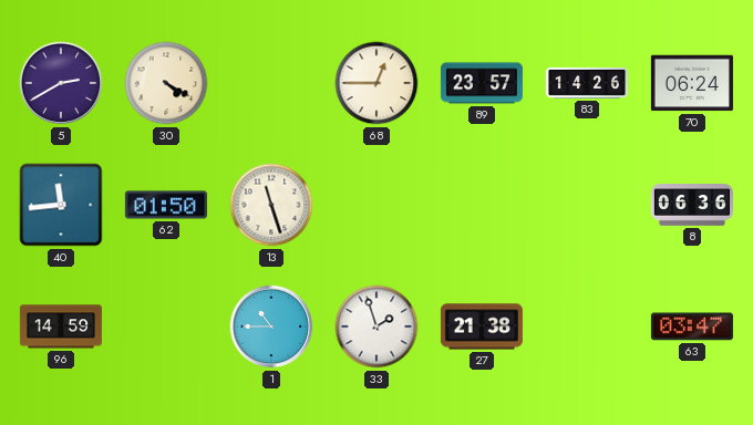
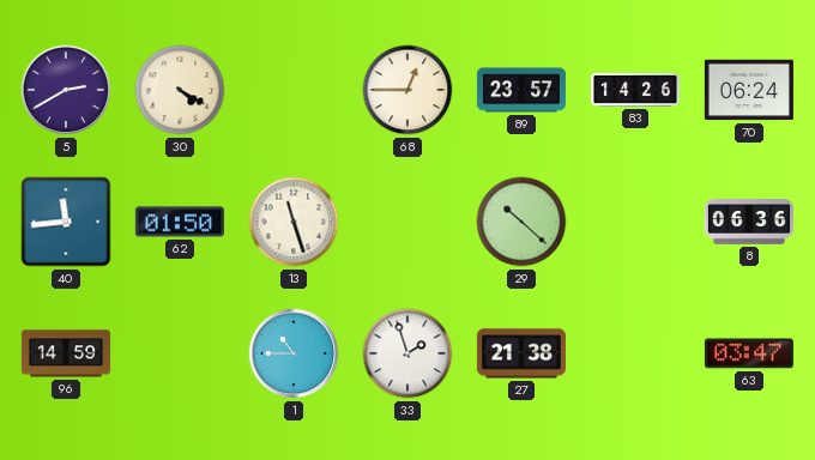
29: none -> 10:22 (521, 222)
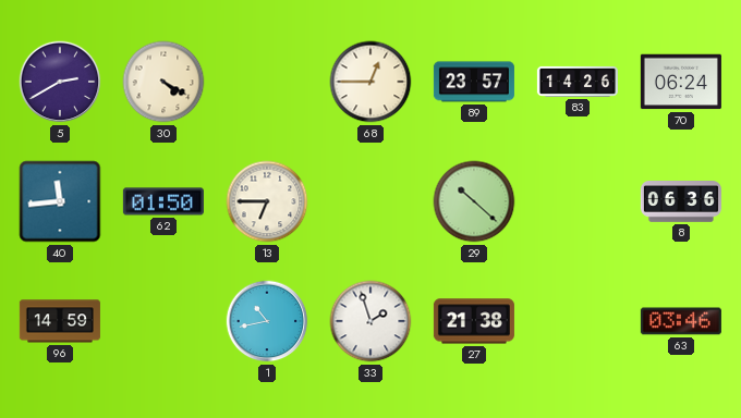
13: 11:27 -> 6:45 (267, 201)
1: 10:45 -> 10:43 (267, 321)
63: 03:47 -> 03:46 (681, 321)
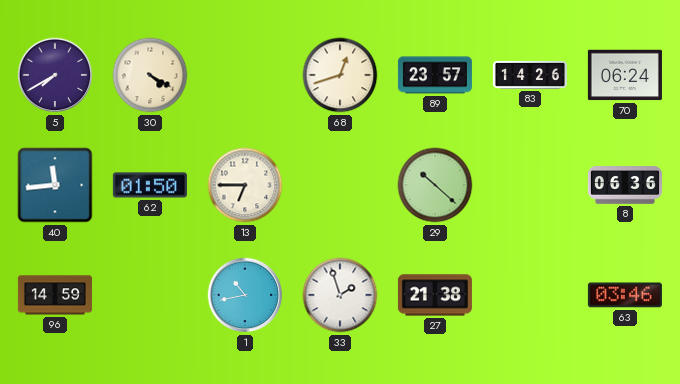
5: 2:40 -> 7:40 (55, 75)
68: 12:45 -> 12:42 (340, 75)
